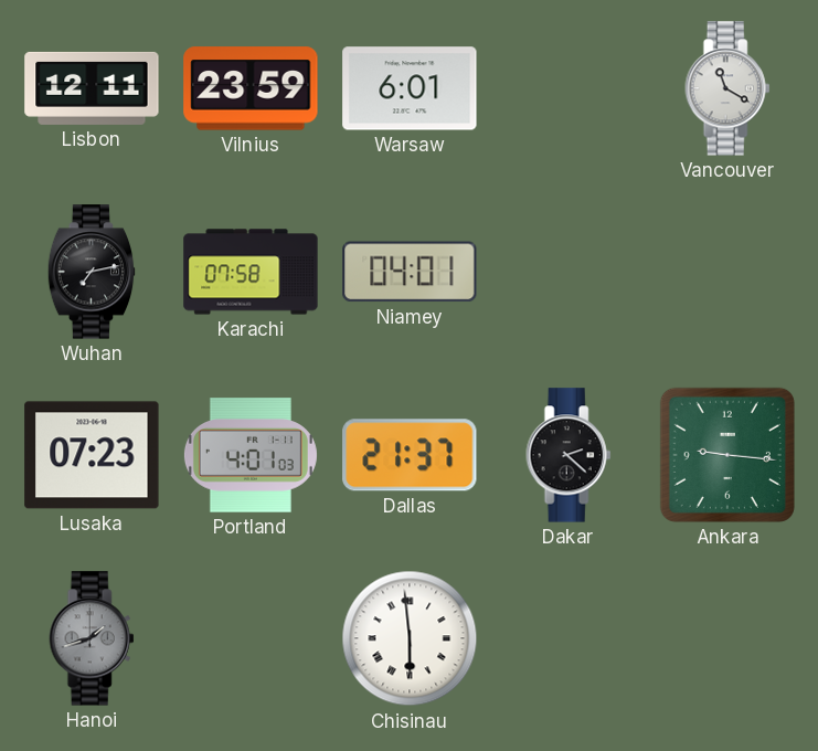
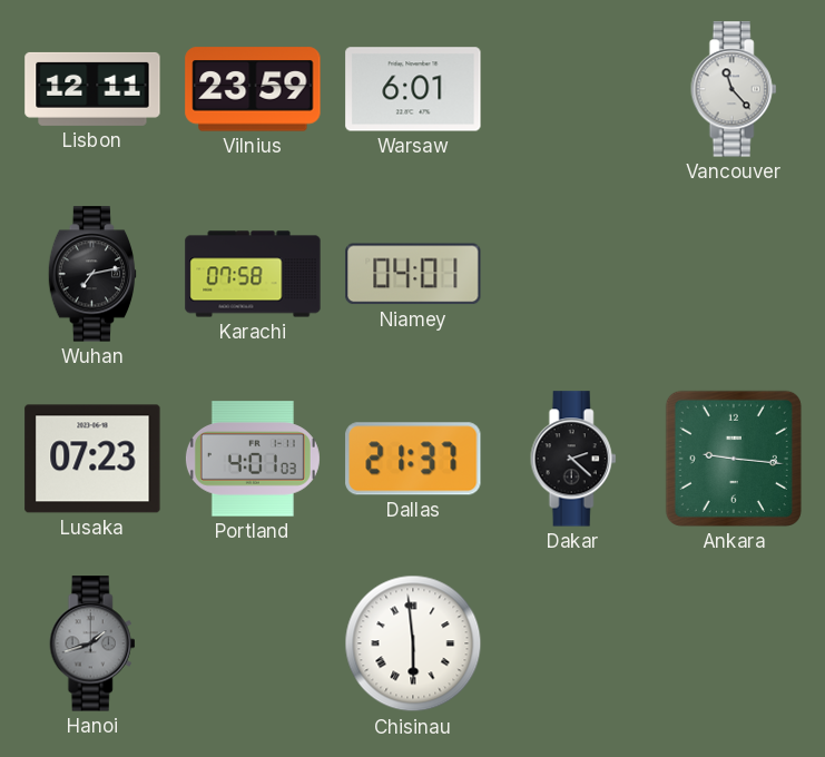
Vancouver: 11:20 -> 11:23 (734, 89)
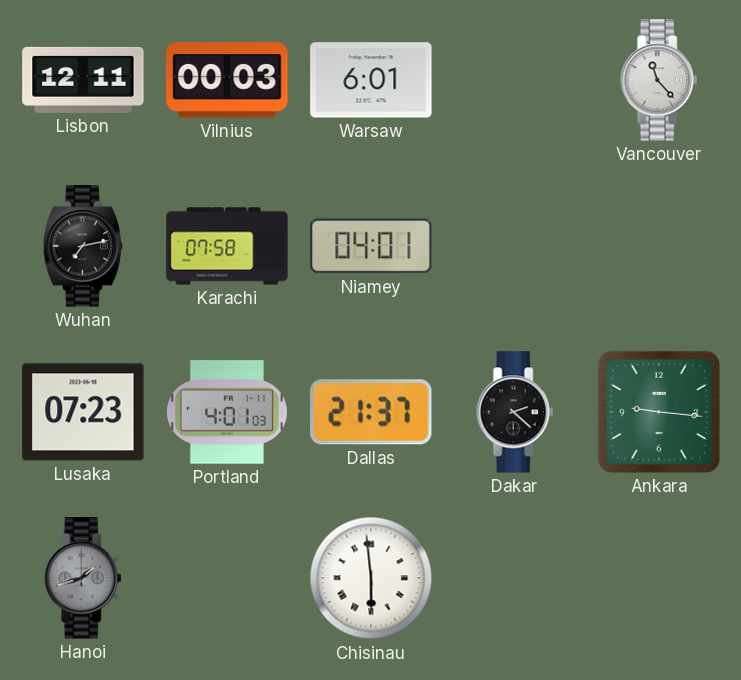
Vilnius: 23:59 -> 00:03 (227, 80)
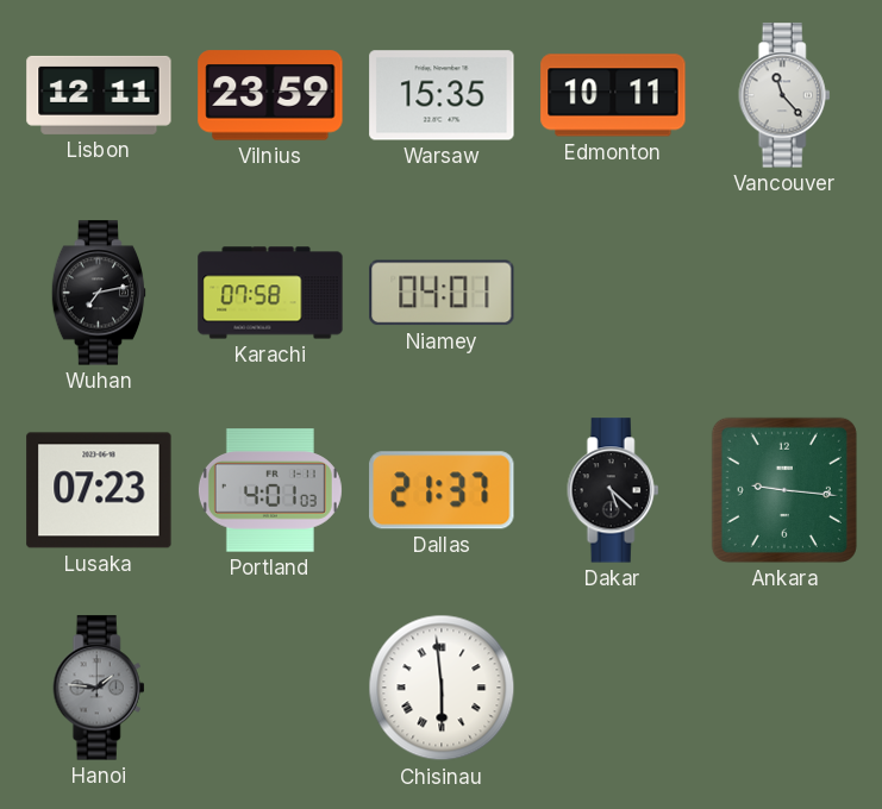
Vilnius: 00:03 -> 23:59 (270, 95)
Warsaw: 6:01 -> 15:35 (442, 95)
Edmonton: none -> 10:11 (613, 95)
Dakar: 2:22 -> 5:22 (613, 490)
Hanoi: 1:42 -> 1:46 (99, 688)
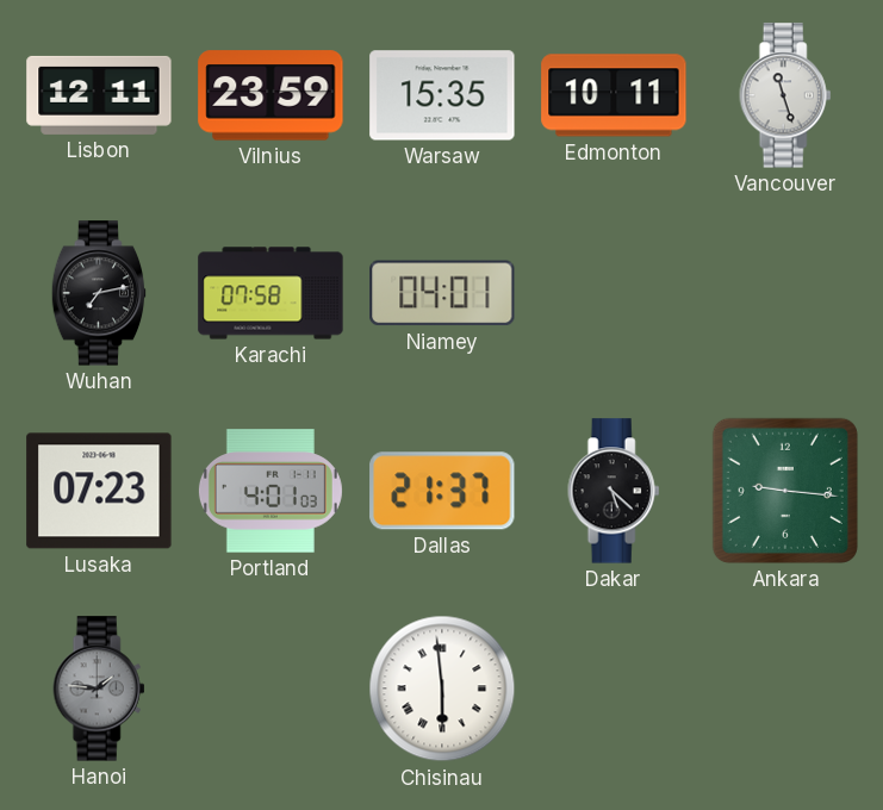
Vancouver: 11:23 -> 11:27 (785, 95)
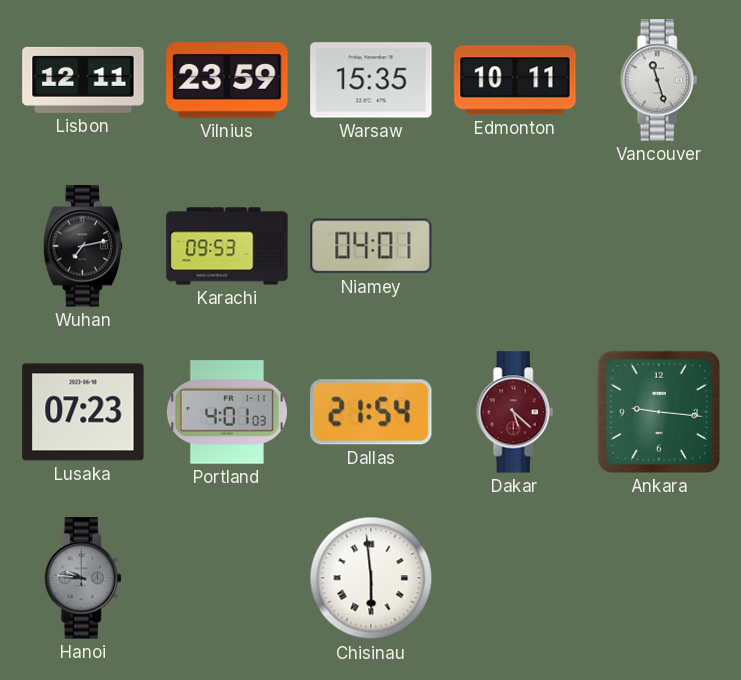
Karachi: 07:58 -> 09:53 (227, 246)
Dallas: 21:37 -> 21:54 (371, 412)
Dakar dial: black -> burgundy (515, 412)
Hanoi: 1:46 -> 9:46 (83, 578)
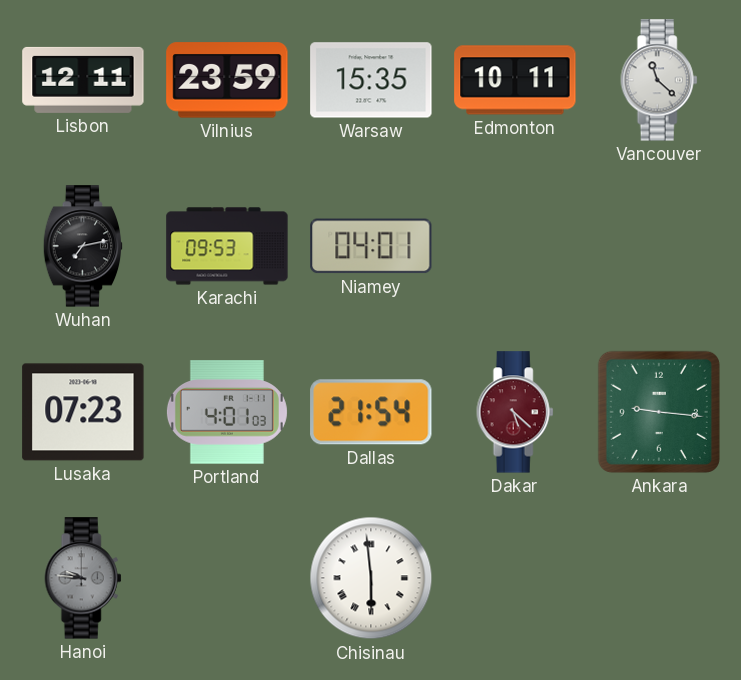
Vancouver: 11:27 -> 11:22 (659, 80)
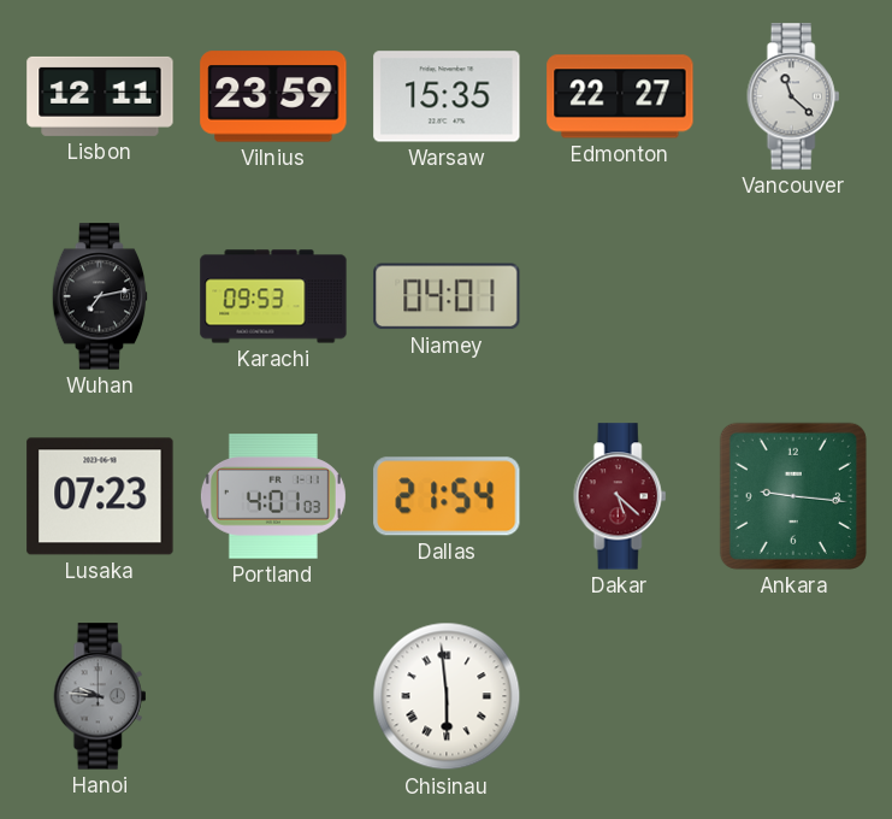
Edmonton: 10:11 -> 22:27 (620, 96)
